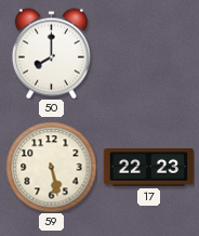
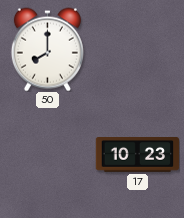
59: 5:28 -> none (51, 167)
17: 22:23 -> 10:23 (137, 155)
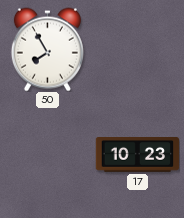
50: 8:00 -> 7:55 (47, 49)
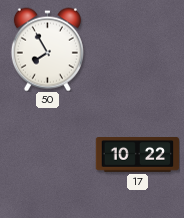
17: 10:23 -> 10:22 (137, 155)
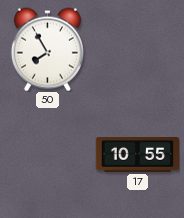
17: 10:22 -> 10:55 (137, 155)
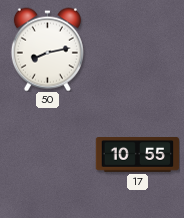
50: 7:55 -> 8:13 (47, 49)
